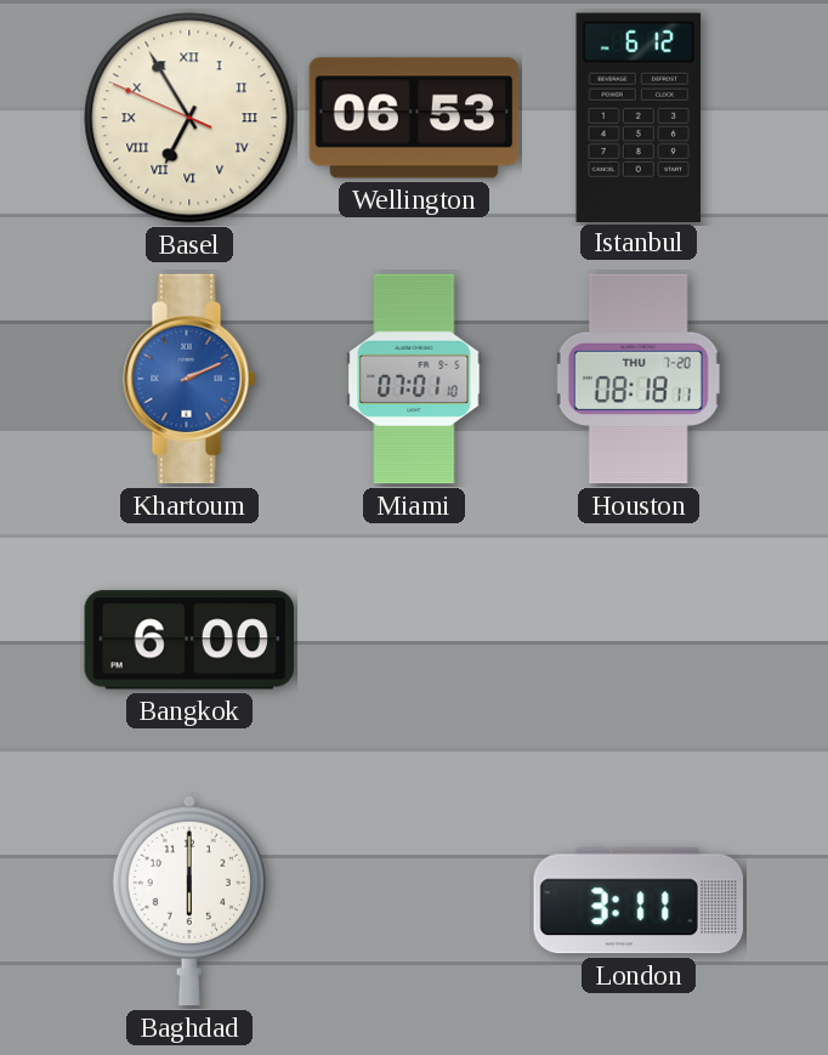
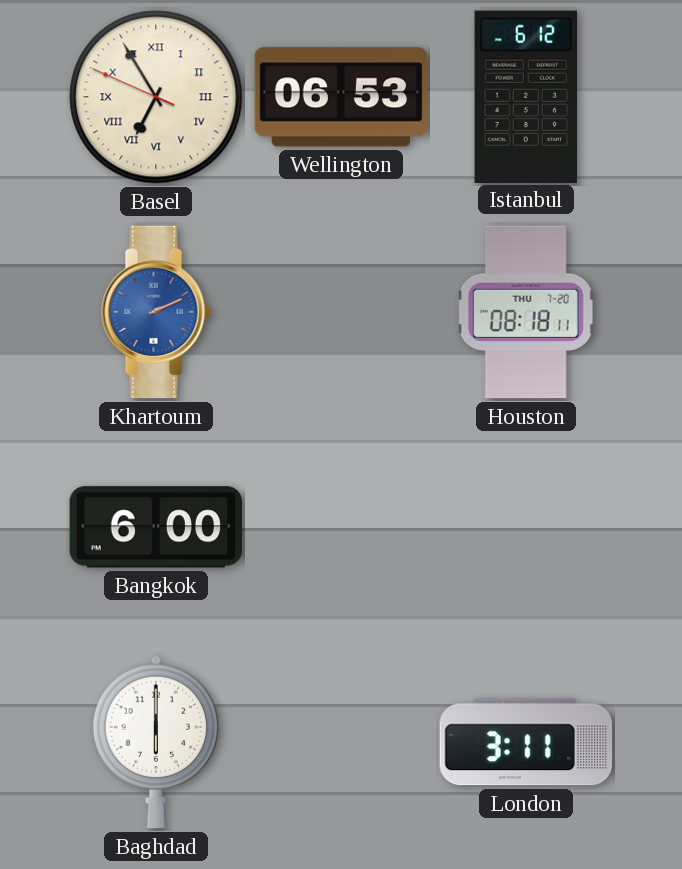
Miami: 07:01 -> none (414, 379)
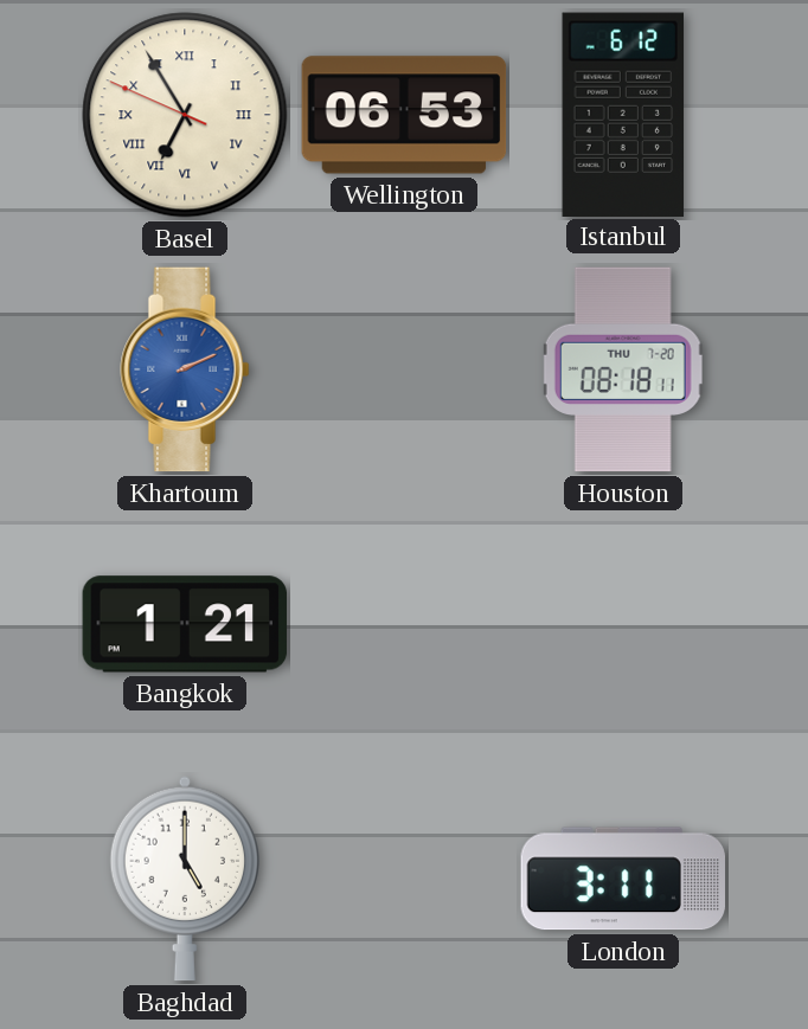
Bangkok: 6:00 -> 1:21 (185, 624)
Baghdad: 6:00 -> 5:00 (184, 879)
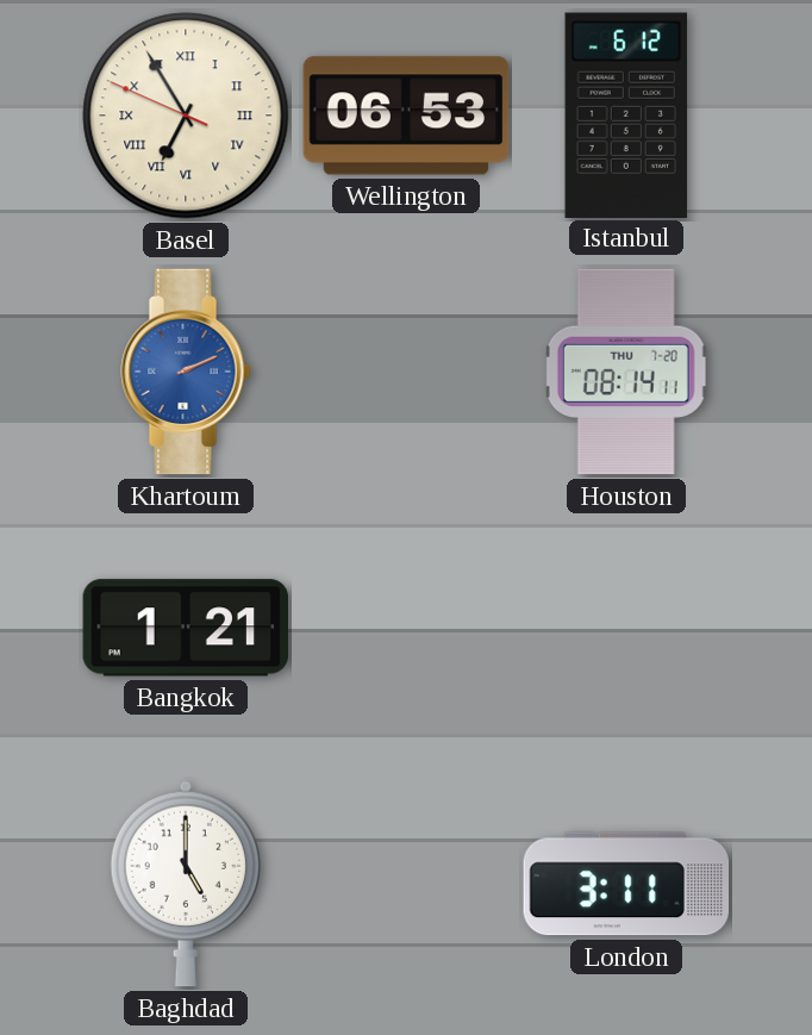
Houston: 08:18 -> 08:14 (626, 372)
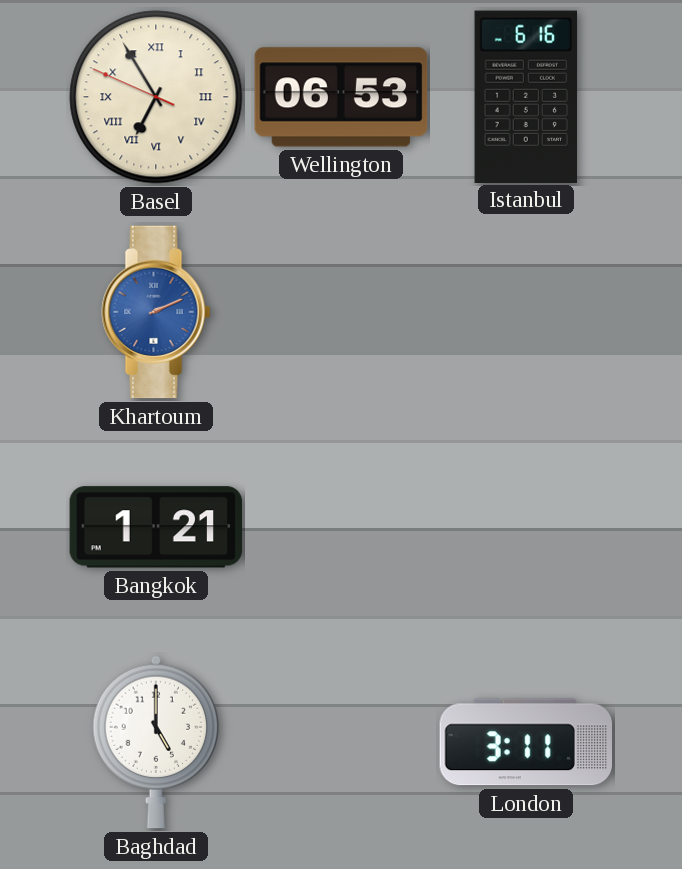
Istanbul: 6:12 -> 6:16 (526, 96)
Houston: 08:14 -> none (626, 372)
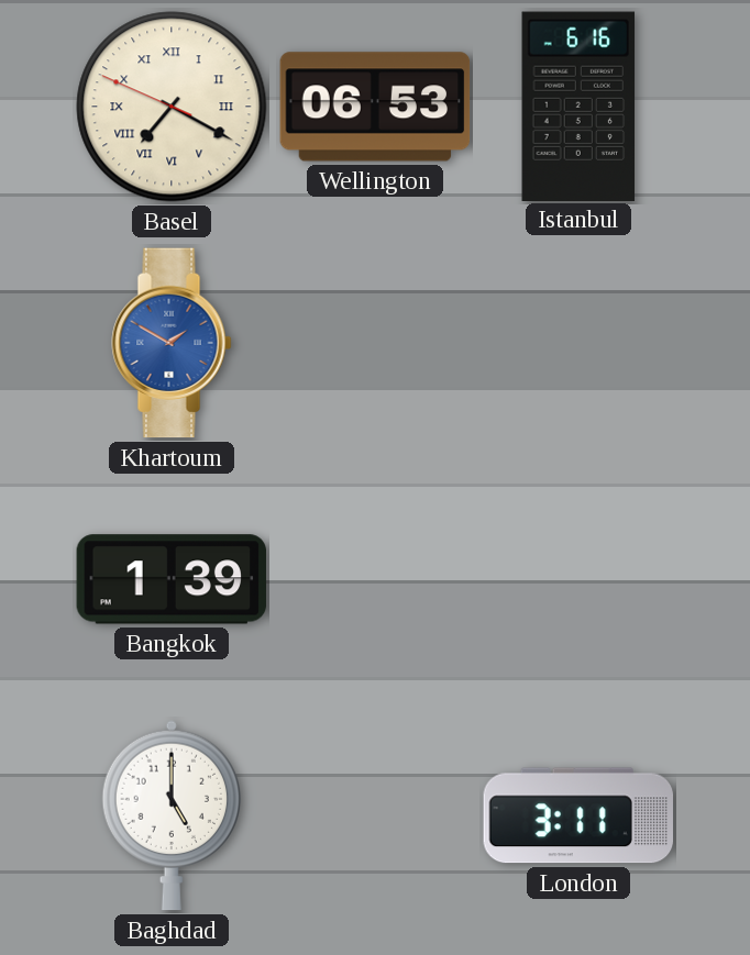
Basel: 6:54 -> 7:19 (172, 107)
Khartoum: 2:11 -> 1:50 (172, 343)
Bangkok: 1:21 -> 1:39 (172, 579)
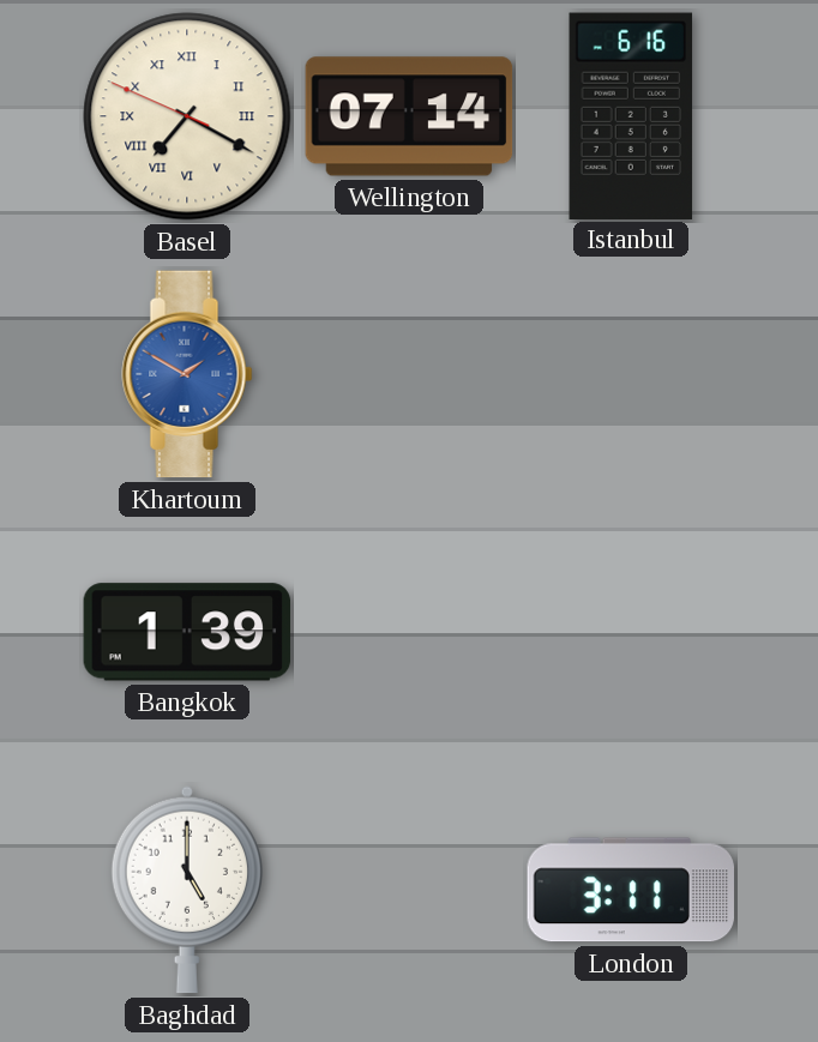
Wellington: 06:53 -> 07:14 (409, 116)
